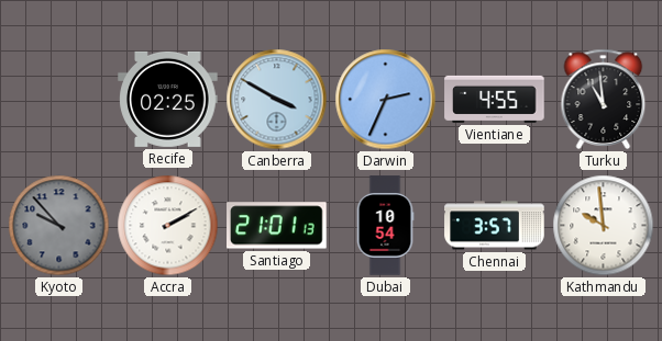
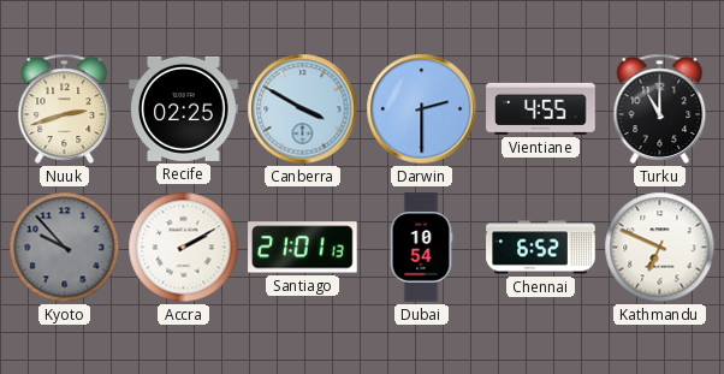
Nuuk: none -> 2:42 (65, 108)
Darwin: 2:34 -> 2:30 (422, 109)
Turku: 10:59 -> 11:00 (660, 108)
Chennai: 3:57 -> 6:52 (541, 248)
Kathmandu: 9:59 -> 6:49 (660, 248)
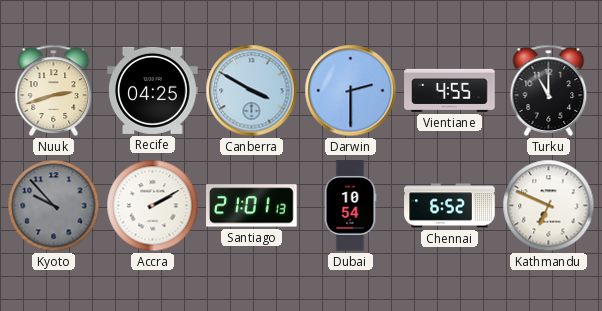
Recife: 02:25 -> 04:25 (153, 90)
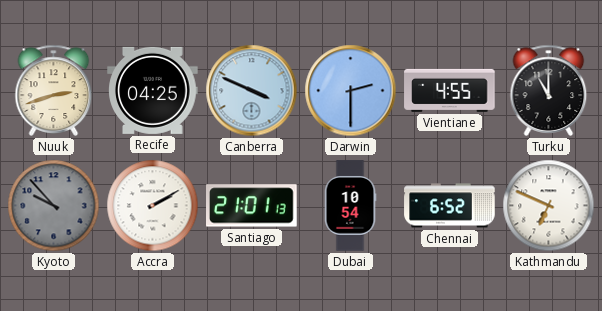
Canberra: 3:50 -> 3:49 (252, 91)
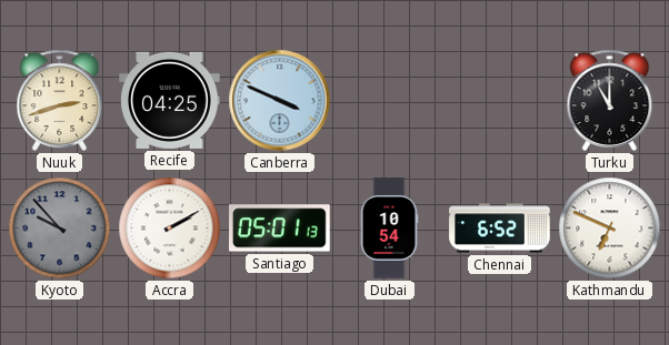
Darwin: 2:30 -> none (351, 91)
Vientiane: 4:55 -> none (450, 90)
Santiago: 21:01 -> 05:01 (280, 229)
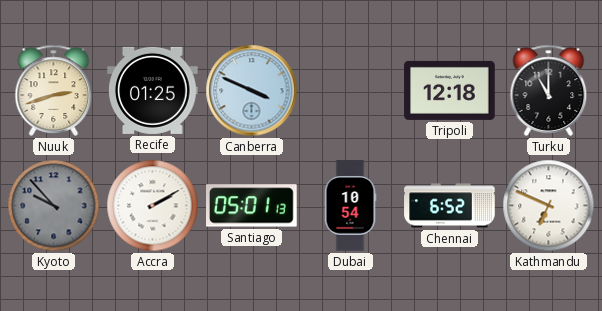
Recife: 04:25 -> 01:25 (153, 90)
Tripoli: none -> 12:18 (450, 90)
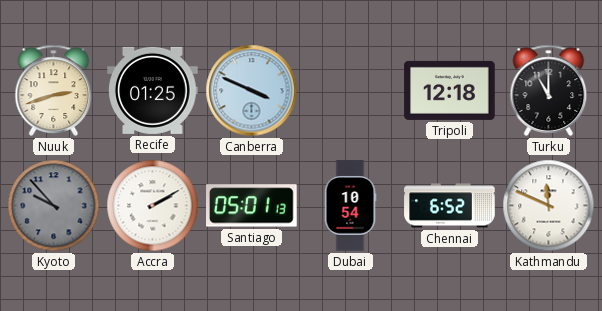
Kathmandu: 6:49 -> 11:49 (549, 206)
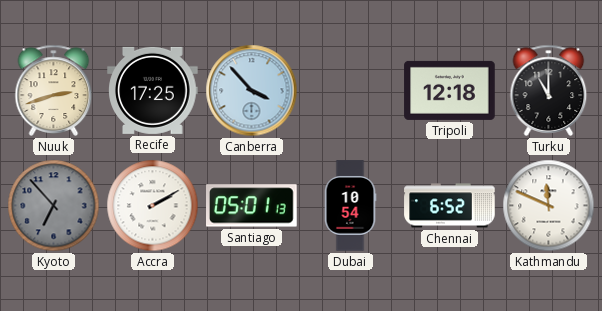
Recife: 01:25 -> 17:25 (153, 90)
Canberra: 3:49 -> 3:53 (252, 91)
Kyoto: 9:53 -> 6:53 (54, 206)
